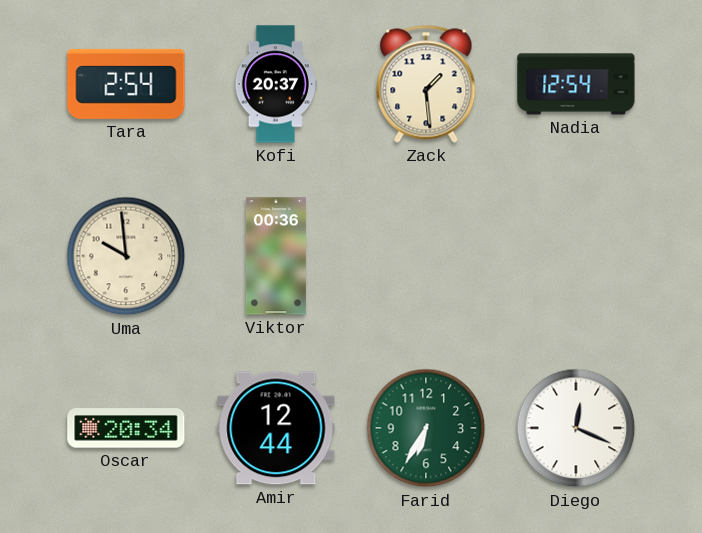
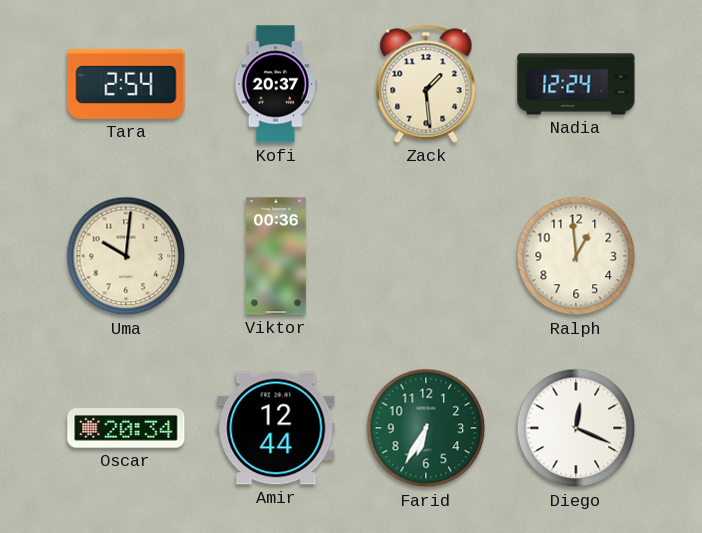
Nadia: 12:54 -> 12:24 (576, 84)
Uma: 9:59 -> 10:01 (126, 256)
Ralph: none -> 12:59 (576, 256)
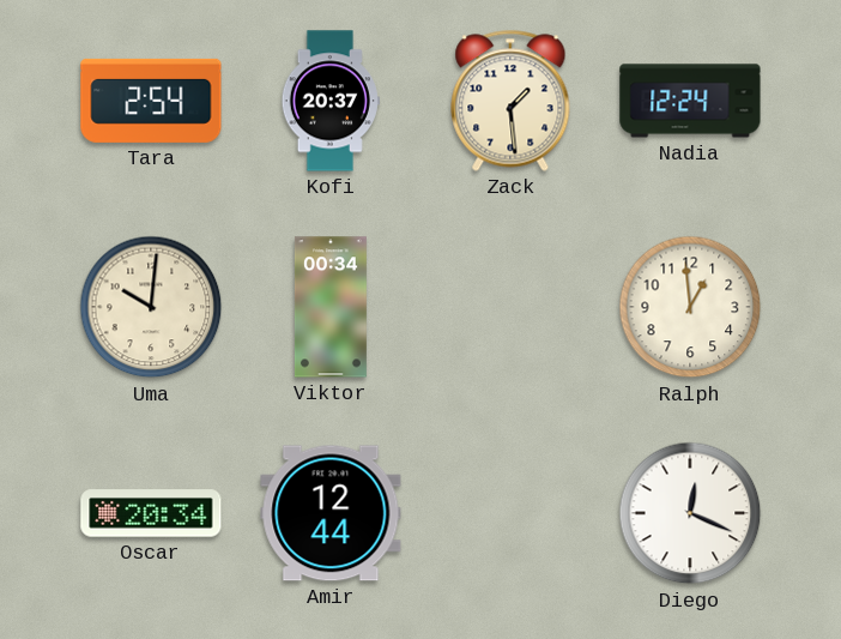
Viktor: 00:36 -> 00:34 (331, 307)
Farid: 6:35 -> none (426, 428)
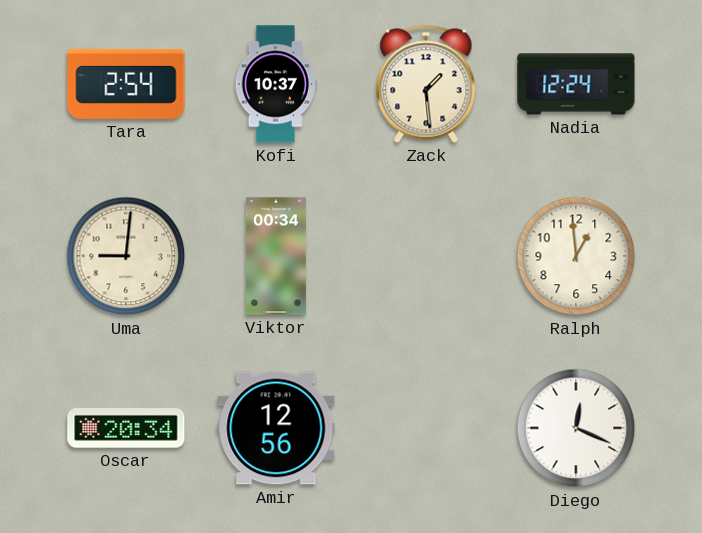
Kofi: 20:37 -> 10:37 (276, 84)
Uma: 10:01 -> 9:01 (126, 256)
Amir: 12:44 -> 12:56 (276, 428)
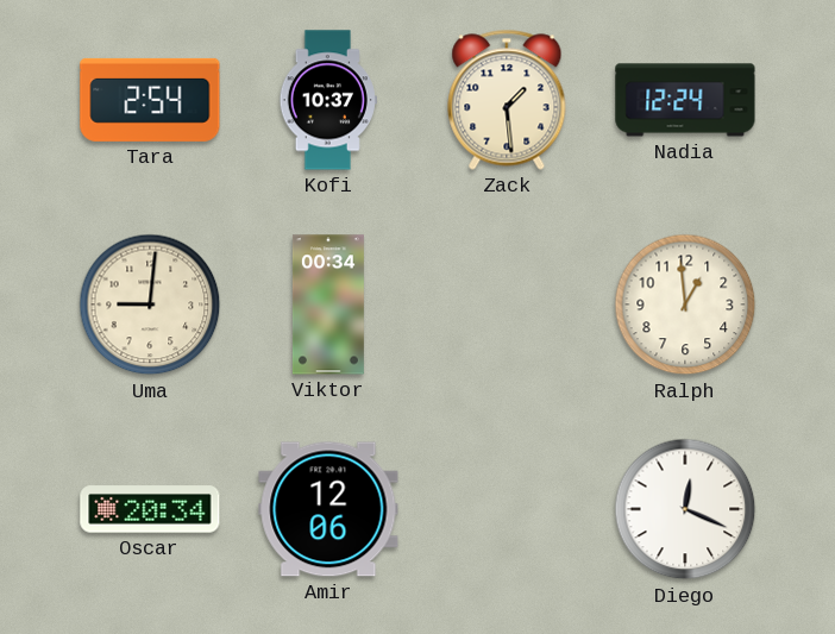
Amir: 12:56 -> 12:06 (328, 509)
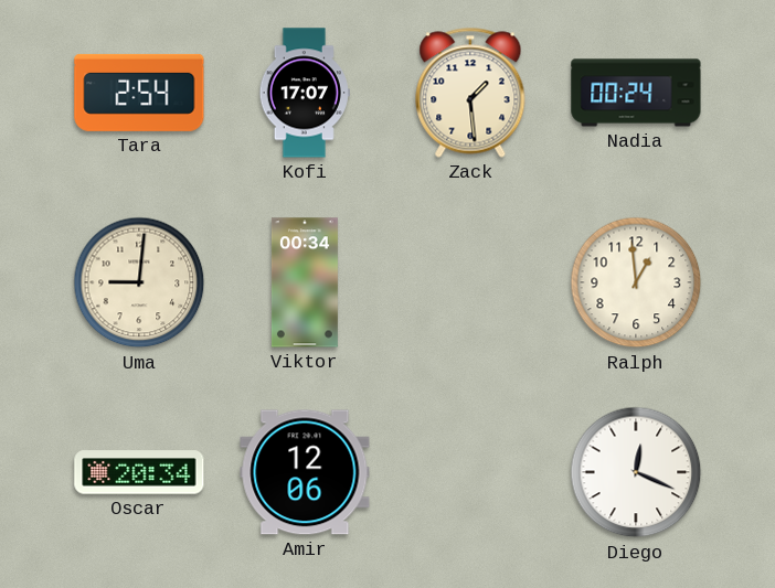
Kofi: 10:37 -> 17:07 (305, 93)
Nadia: 12:24 -> 00:24 (636, 93)
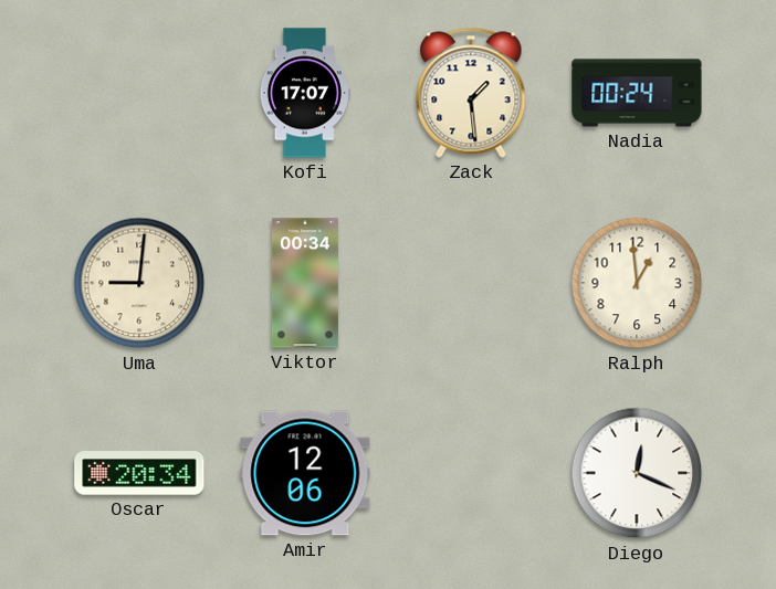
Tara: 2:54 -> none (139, 93)
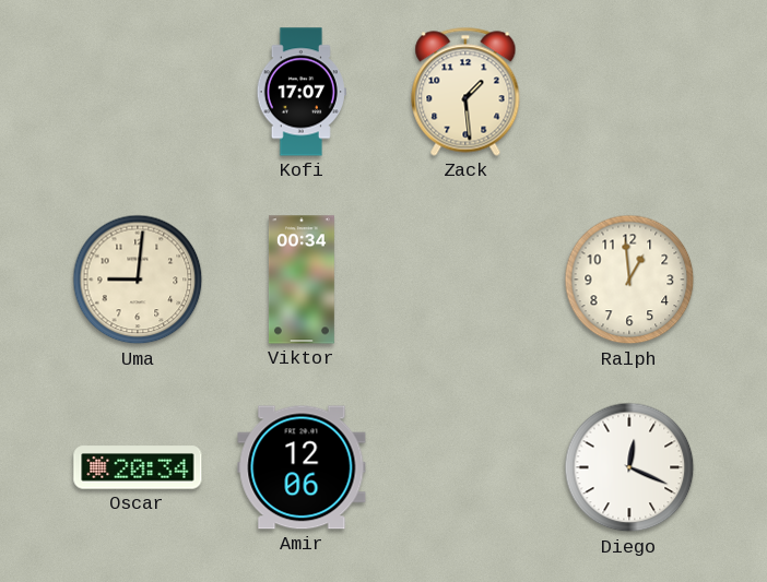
Nadia: 00:24 -> none (637, 93)
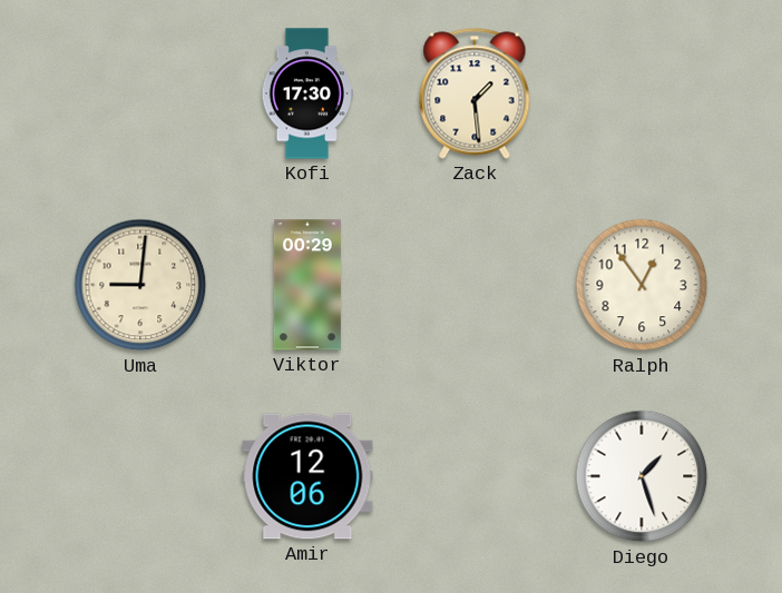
Kofi: 17:07 -> 17:30 (307, 93)
Viktor: 00:34 -> 00:29 (307, 285)
Ralph: 12:59 -> 12:54 (642, 285)
Oscar: 20:34 -> none (138, 467)
Diego: 12:19 -> 1:27 (642, 476)
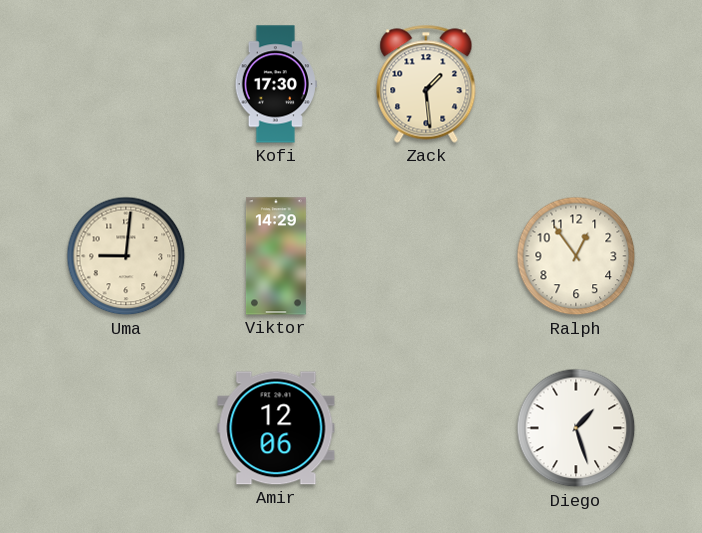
Viktor: 00:29 -> 14:29 (276, 256)
